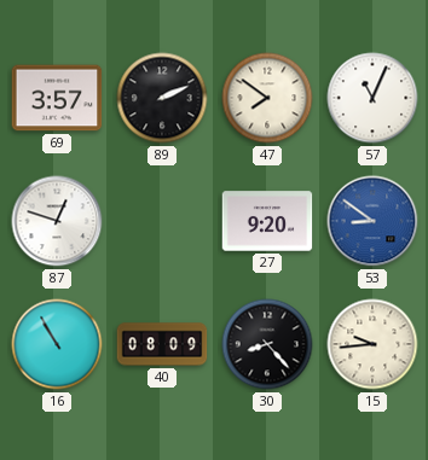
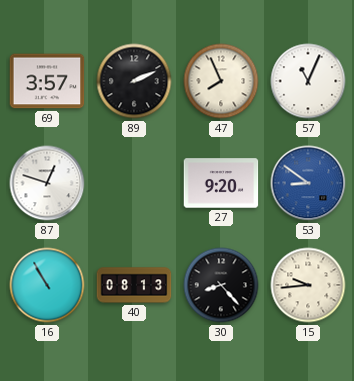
47: 7:51 -> 7:56 (221, 81)
40: 08:09 -> 08:13 (134, 285)
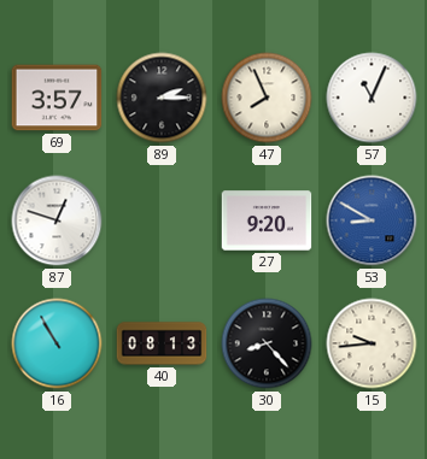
89: 2:11 -> 2:15 (162, 98)
53: 8:51 -> 8:50 (372, 220)
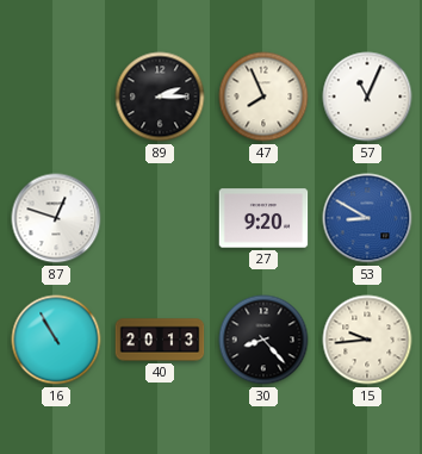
69: 3:57 -> none (57, 98)
40: 08:13 -> 20:13 (160, 340)
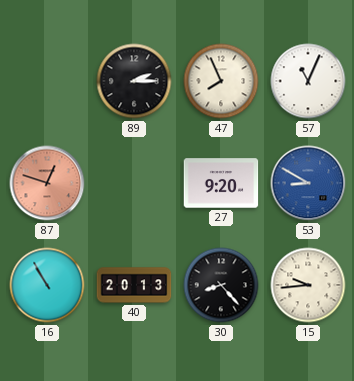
87 dial: white -> salmon (47, 183)
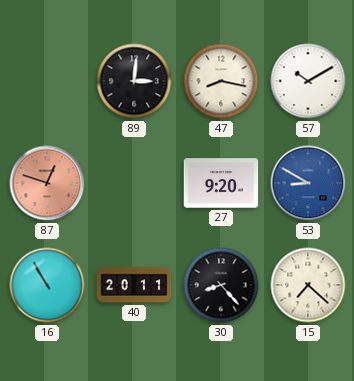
89: 2:15 -> 3:01 (134, 81)
47: 7:56 -> 8:17 (221, 81)
57: 11:04 -> 10:10 (308, 81)
40: 20:13 -> 20:11 (134, 285)
15: 9:44 -> 7:22 (308, 285)
